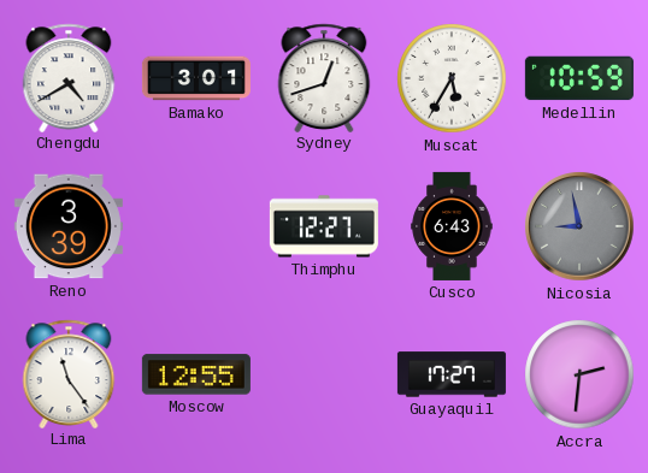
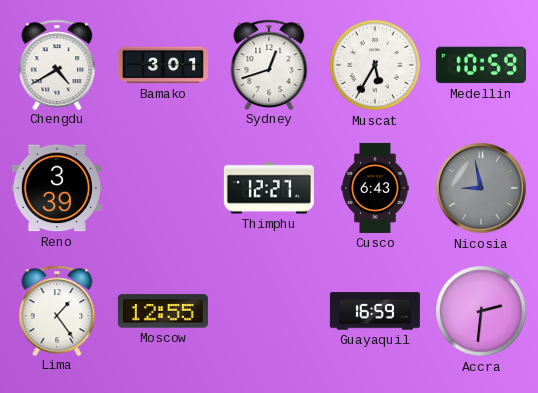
Lima: 11:24 -> 1:24 (57, 310)
Guayaquil: 17:27 -> 16:59 (375, 311)
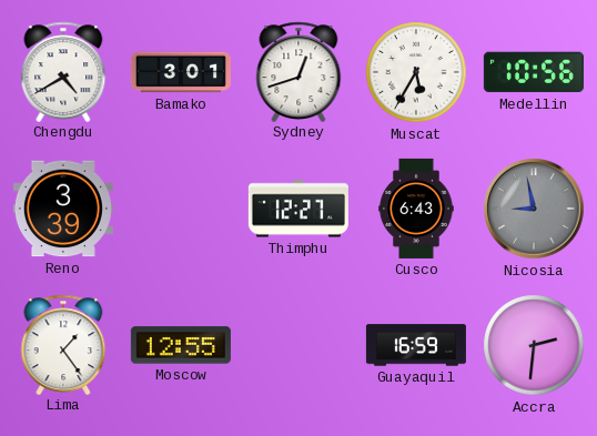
Medellin: 10:59 -> 10:56 (534, 72)
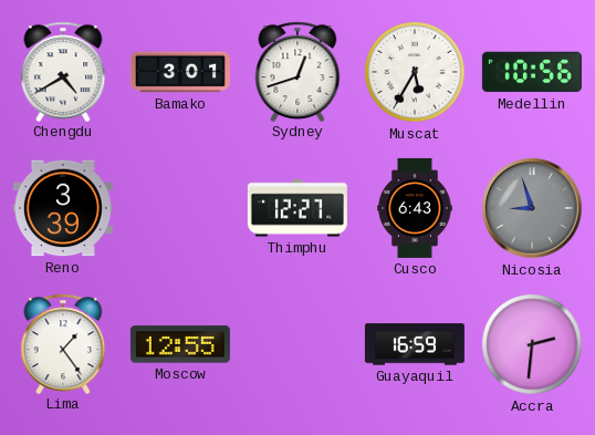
Nicosia: 8:58 -> 8:57 (532, 208)
